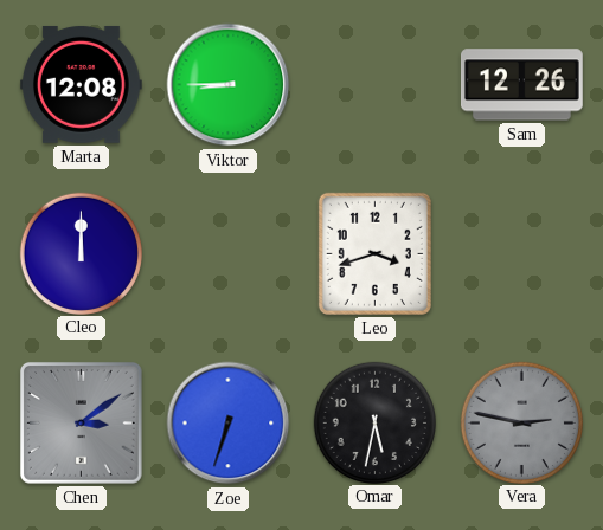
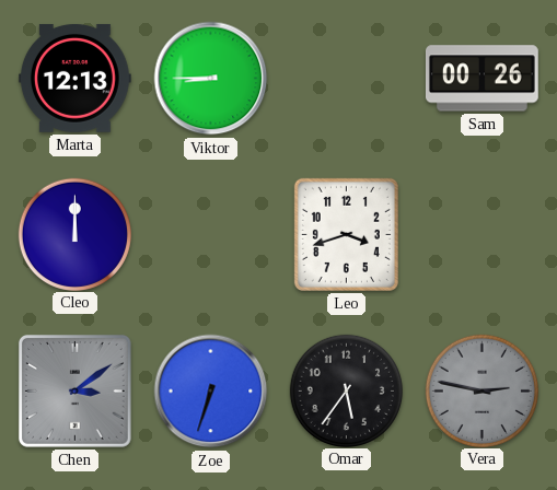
Marta: 12:08 -> 12:13 (74, 78)
Sam: 12:26 -> 00:26 (481, 79)
Omar: 5:32 -> 5:36 (346, 390)
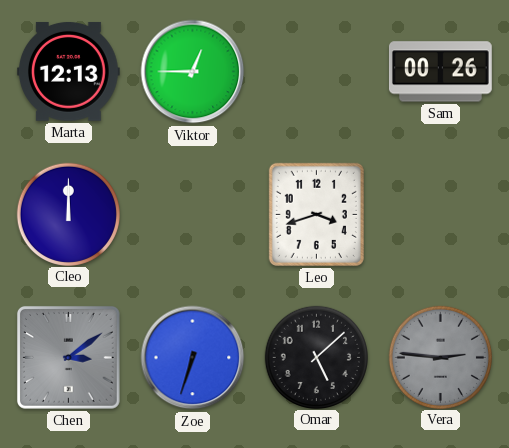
Viktor: 8:45 -> 12:45 (193, 72)
Omar: 5:36 -> 5:08 (316, 357)
Vera: 2:47 -> 2:46 (440, 357)
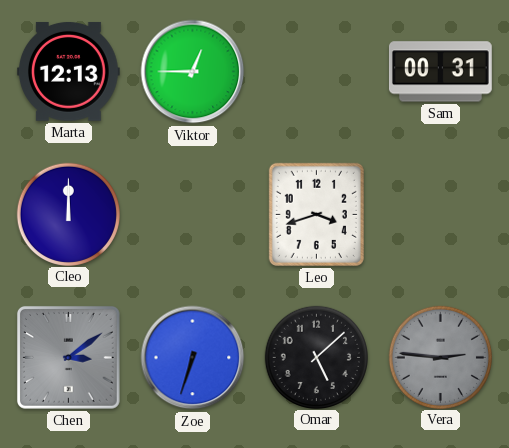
Sam: 00:26 -> 00:31 (440, 72)
